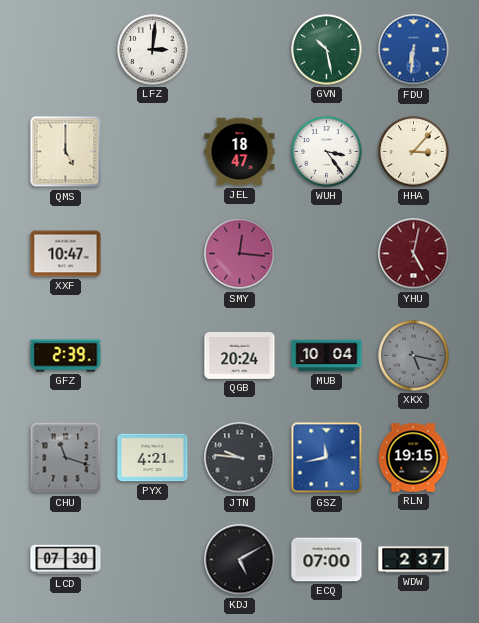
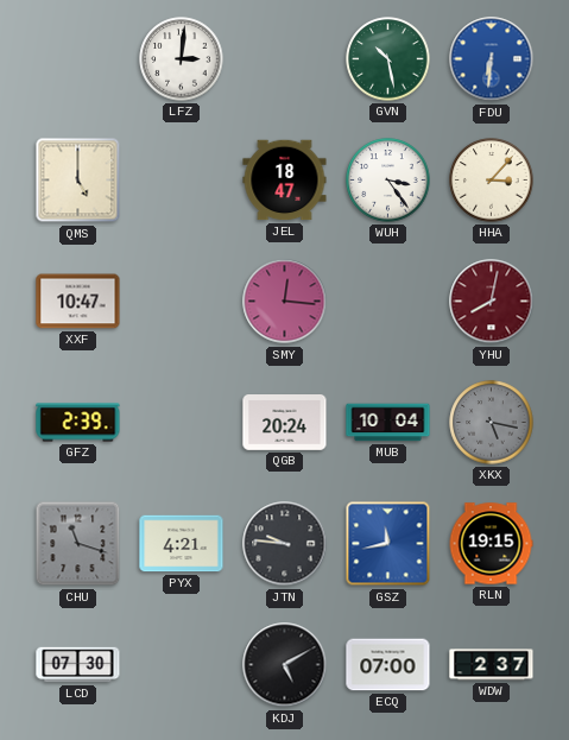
YHU: 5:02 -> 8:02 (492, 302)
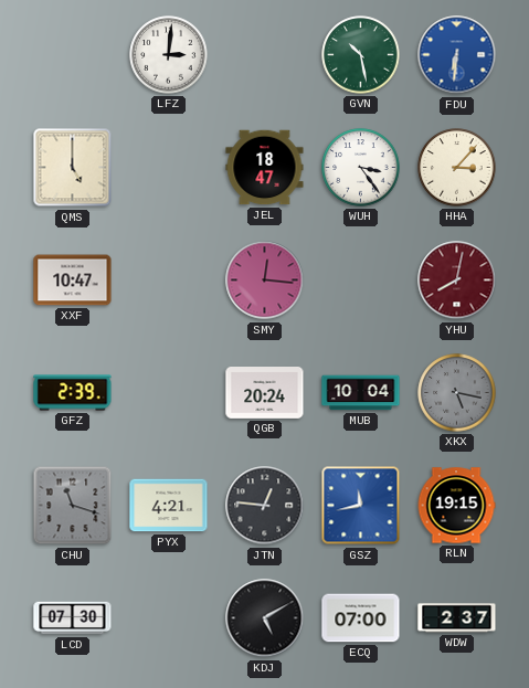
JTN: 9:46 -> 12:46 (265, 506)
